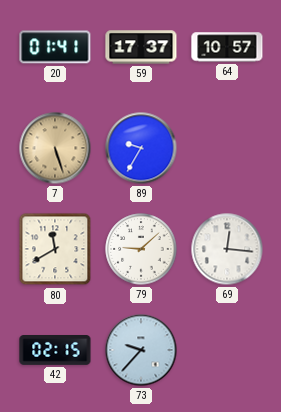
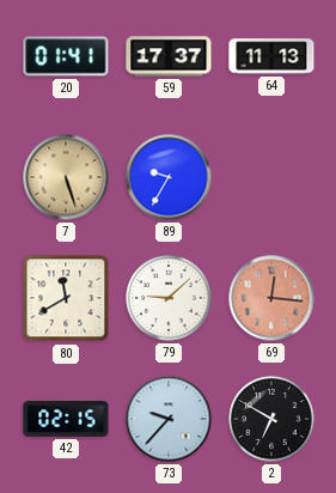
64: 10:57 -> 11:13 (271, 56)
69 dial: white -> salmon (271, 298)
2: none -> 6:50 (271, 419)
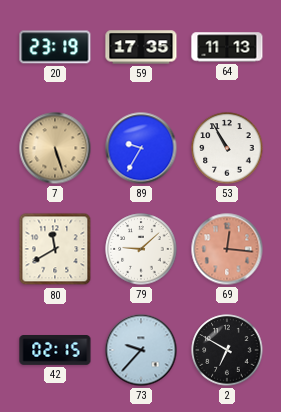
20: 01:41 -> 23:19 (55, 47)
59: 17:37 -> 17:35 (141, 47)
53: none -> 10:55 (227, 148)
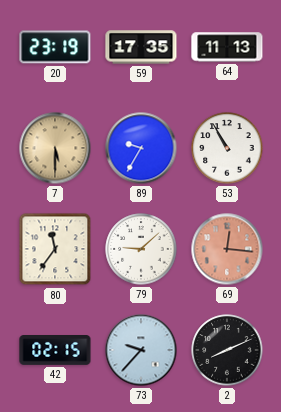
7: 5:27 -> 5:30 (55, 148)
80: 11:40 -> 11:36 (55, 249)
2: 6:50 -> 8:11 (227, 350)
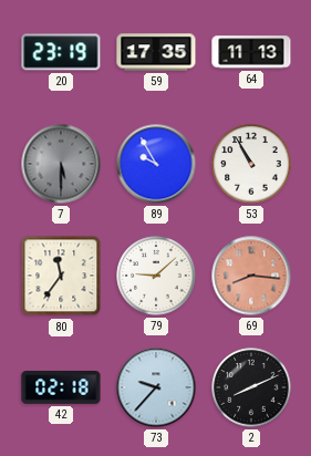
7 dial: champagne -> grey (61, 164)
89: 9:35 -> 9:55 (156, 164)
69: 12:16 -> 8:16 (251, 276)
42: 02:15 -> 02:18 (61, 388)
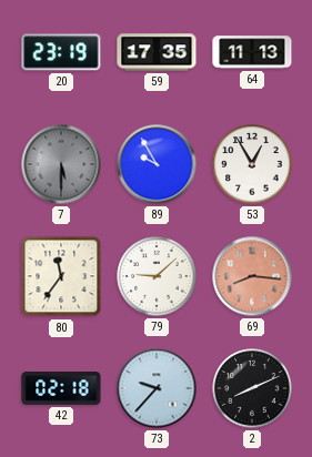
53: 10:55 -> 12:55 (252, 164)
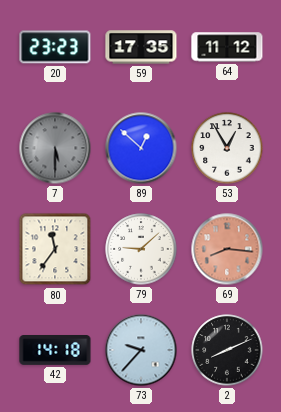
20: 23:19 -> 23:23 (55, 47)
64: 11:13 -> 11:12 (227, 47)
89: 9:55 -> 12:52 (141, 148)
42: 02:18 -> 14:18 (55, 351)
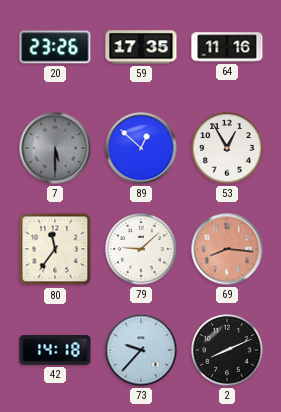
20: 23:23 -> 23:26 (55, 47)
64: 11:12 -> 11:16 (227, 47)
